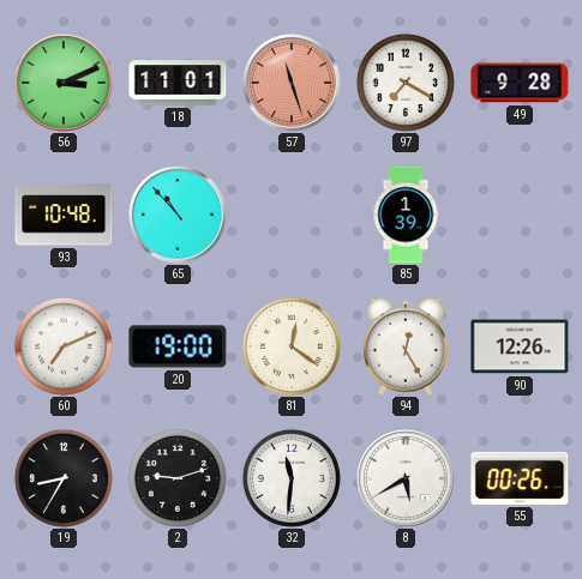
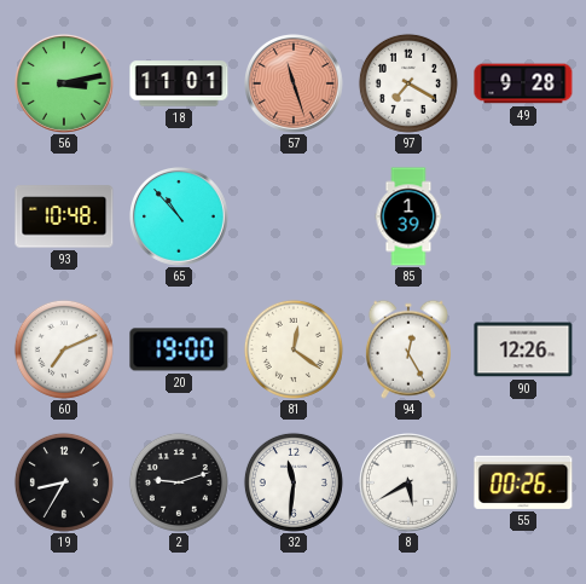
56: 3:11 -> 3:13 (65, 85)
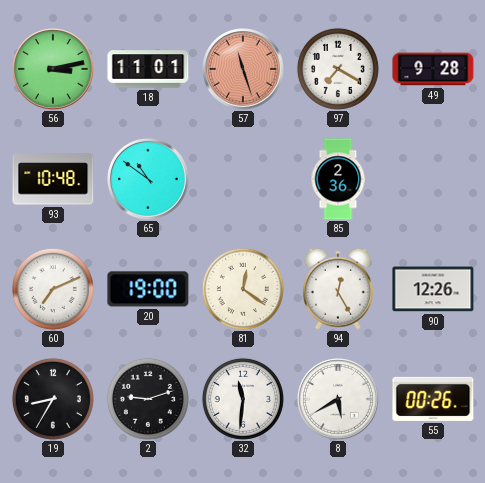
65: 10:53 -> 10:51 (149, 180)
85: 1:39 -> 2:36 (338, 179)
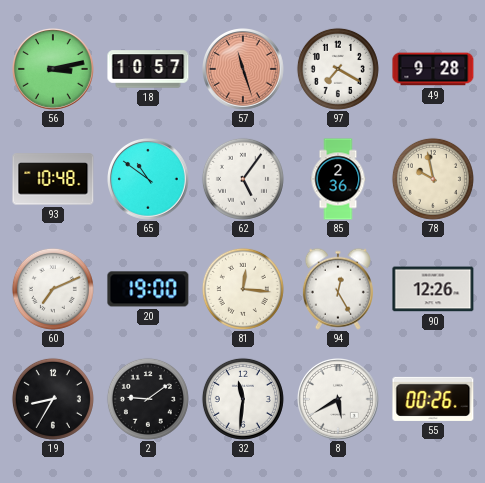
18: 11:01 -> 10:57 (148, 69)
62: none -> 5:06 (243, 179)
78: none -> 9:58 (433, 179)
81: 12:21 -> 12:16 (243, 289)
2: 9:12 -> 9:09 (148, 399)
